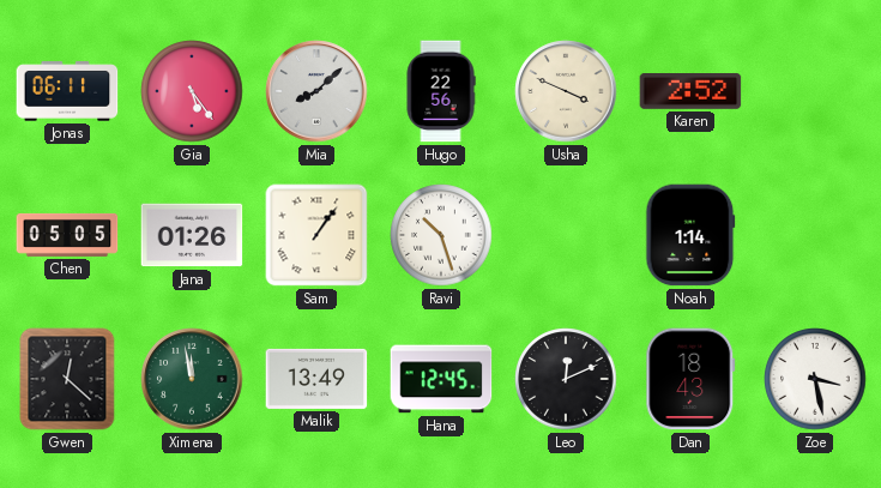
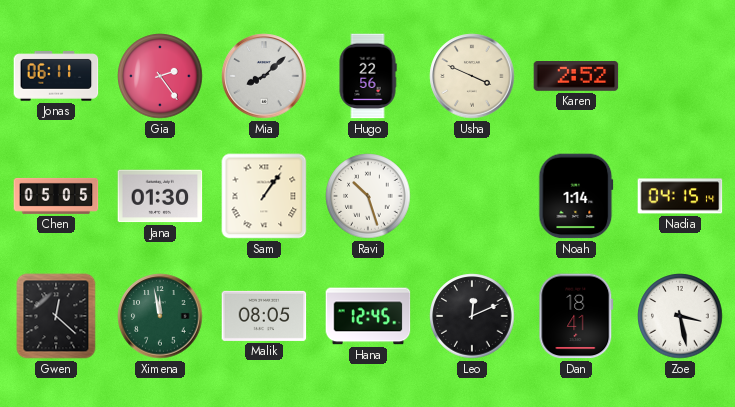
Gia: 5:24 -> 2:24 (160, 76)
Jana: 01:26 -> 01:30 (160, 196)
Nadia: none -> 04:15 (680, 196)
Malik: 13:49 -> 08:05 (264, 316)
Dan: 18:43 -> 18:41 (576, 316)
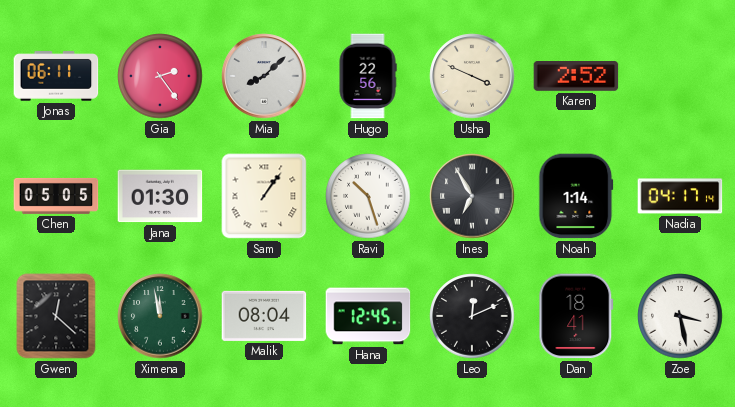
Ines: none -> 6:55 (472, 196)
Nadia: 04:15 -> 04:17 (680, 196)
Malik: 08:05 -> 08:04 (264, 316)
